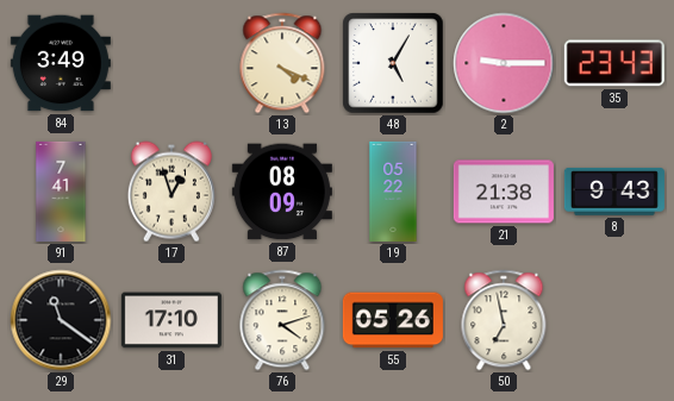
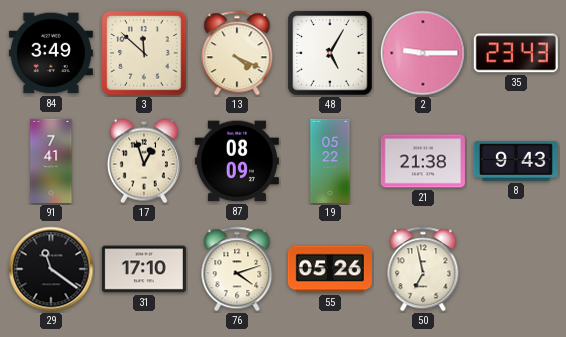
3: none -> 11:52 (144, 53)
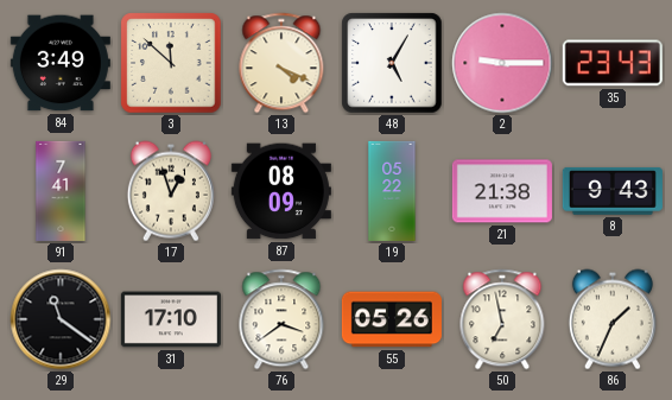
76: 4:12 -> 3:39 (281, 319)
86: none -> 1:34 (613, 319)
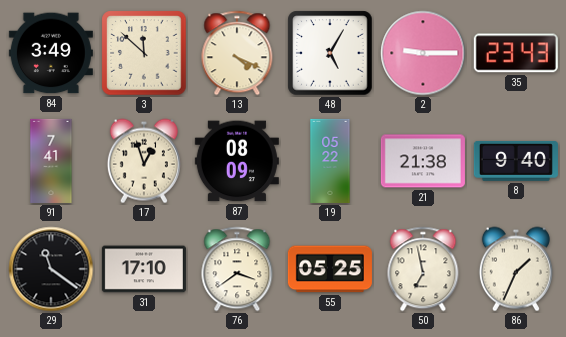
8: 9:43 -> 9:40 (516, 161)
55: 05:26 -> 05:25 (330, 269)
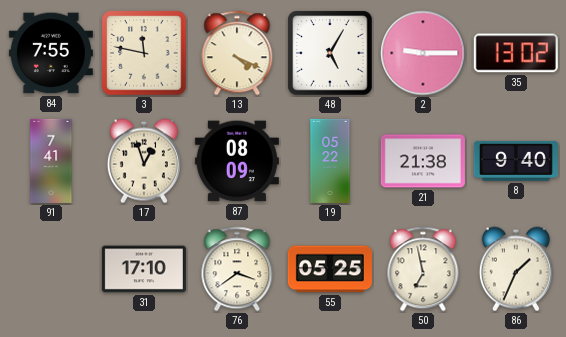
84: 3:49 -> 7:55 (51, 53)
3: 11:52 -> 11:47 (144, 53)
35: 23:43 -> 13:02 (516, 53)
29: 11:21 -> none (51, 269)
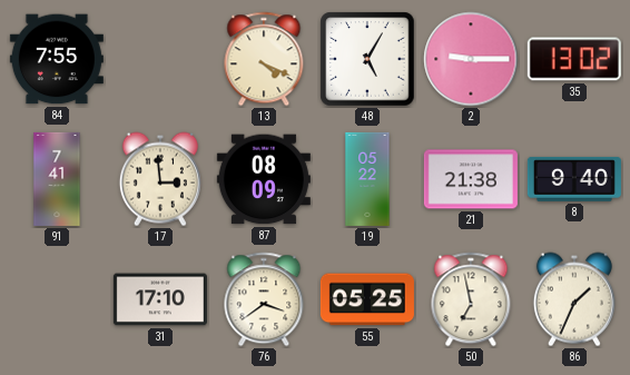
3: 11:47 -> none (144, 53)
17: 12:57 -> 2:59 (160, 179)
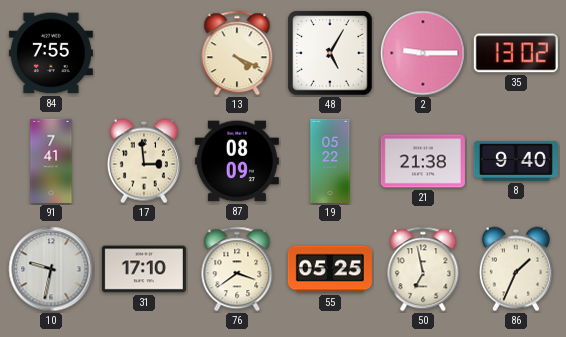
10: none -> 9:32 (51, 269)
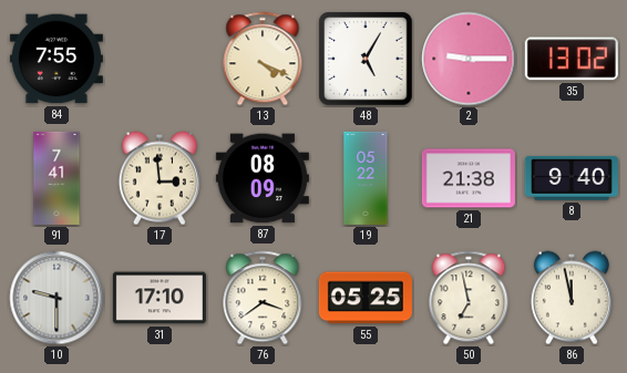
10: 9:32 -> 9:30 (56, 298)
86: 1:34 -> 11:58 (572, 298)
